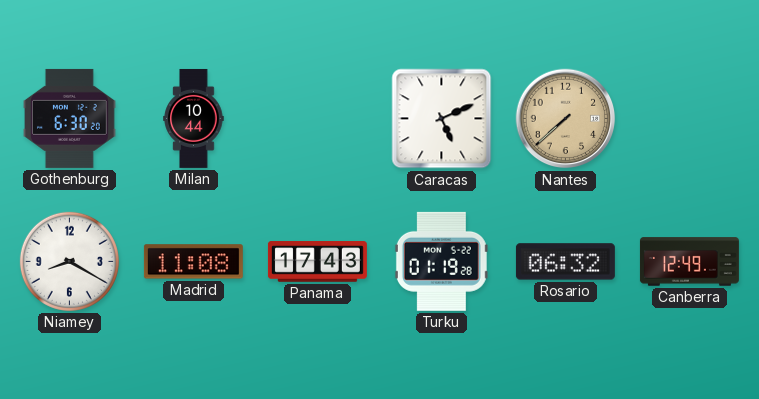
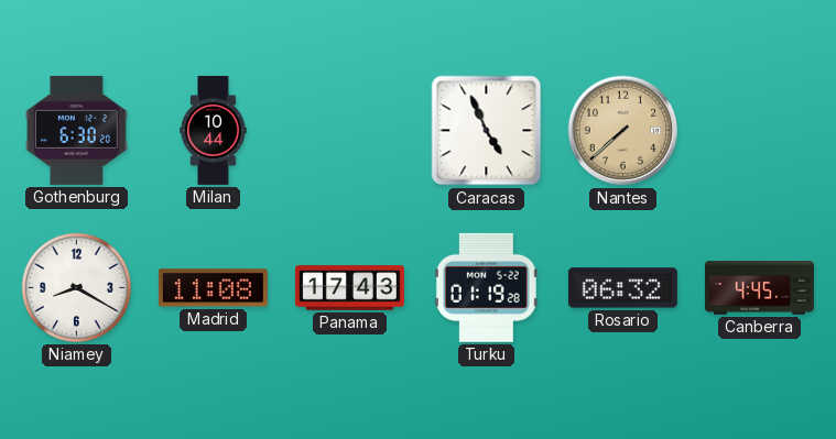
Caracas: 5:11 -> 4:56 (487, 131)
Canberra: 12:49 -> 4:45 (759, 288)
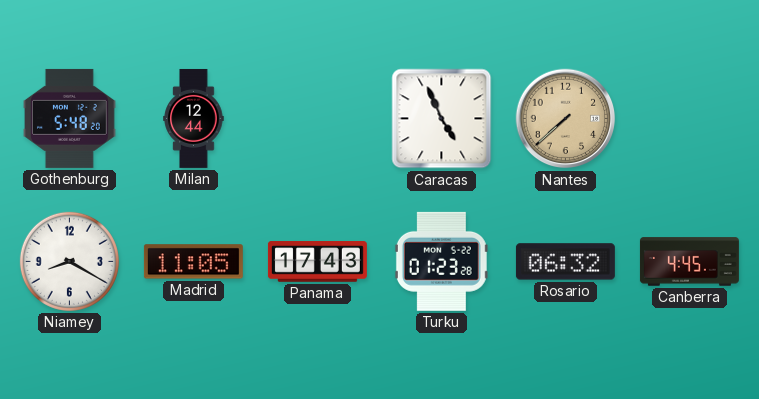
Gothenburg: 6:30 -> 5:48 (70, 118)
Milan: 10:44 -> 12:44 (194, 118)
Madrid: 11:08 -> 11:05 (193, 262)
Turku: 01:19 -> 01:23 (441, 261)
